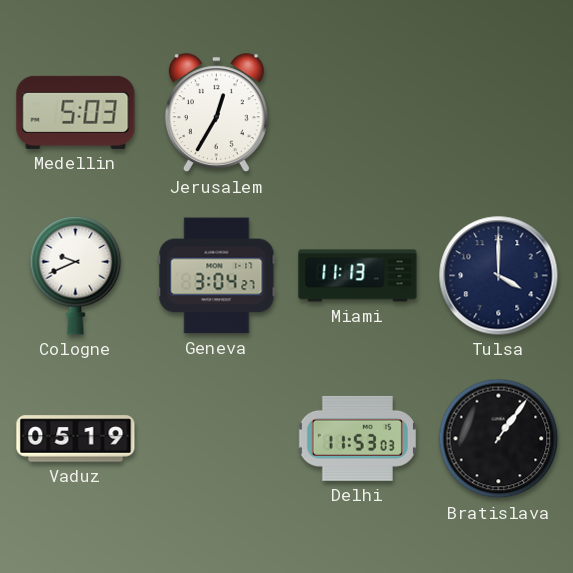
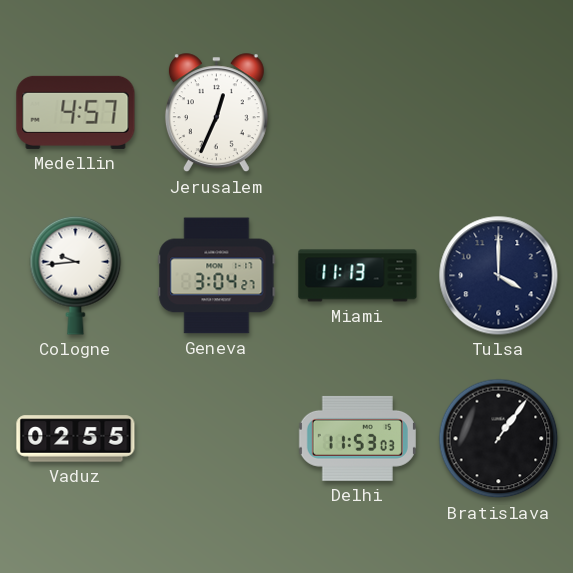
Medellin: 5:03 -> 4:57 (76, 112)
Jerusalem: 12:35 -> 12:34 (216, 113)
Cologne: 9:41 -> 9:44 (76, 275)
Vaduz: 05:19 -> 02:55 (76, 439)
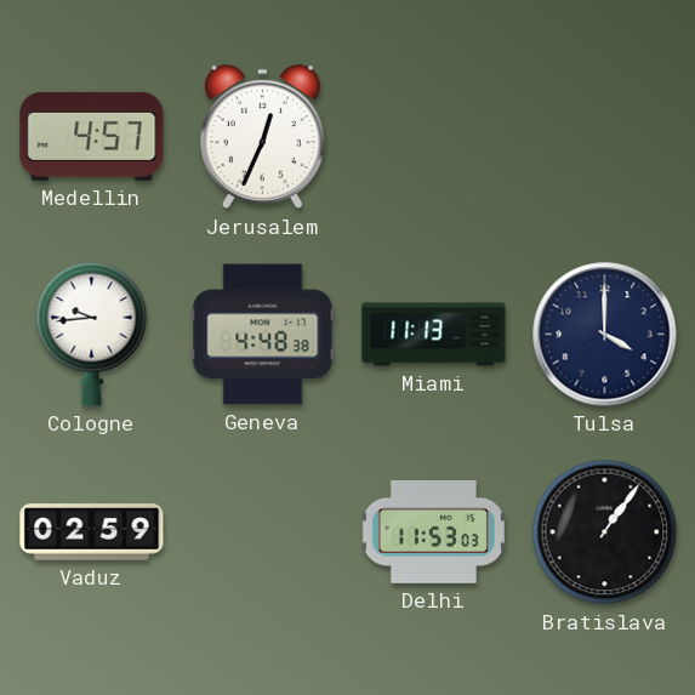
Geneva: 3:04 -> 4:48 (263, 335)
Vaduz: 02:55 -> 02:59 (92, 532)
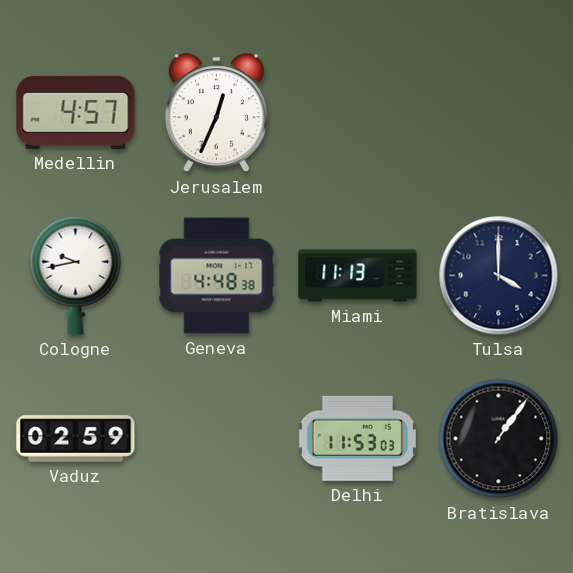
Cologne: 9:44 -> 9:43 (76, 275)
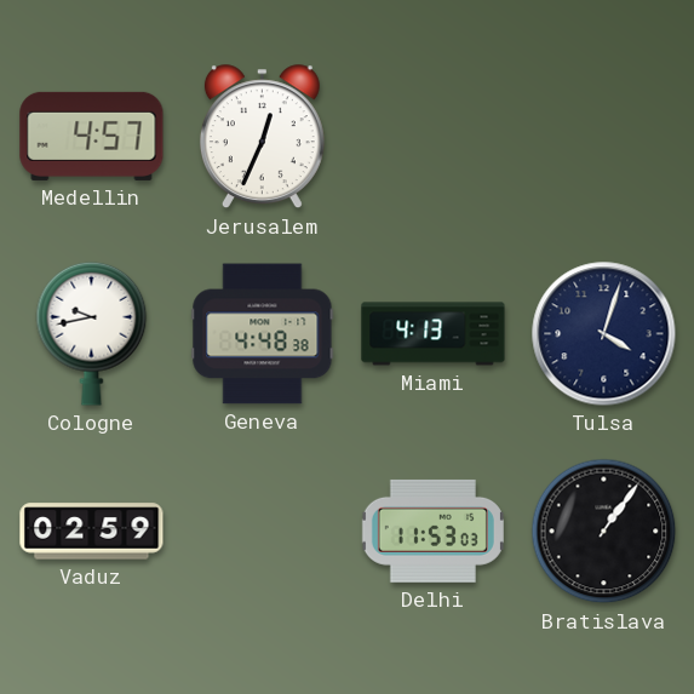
Miami: 11:13 -> 4:13 (434, 334)
Tulsa: 4:00 -> 4:03 (604, 334)
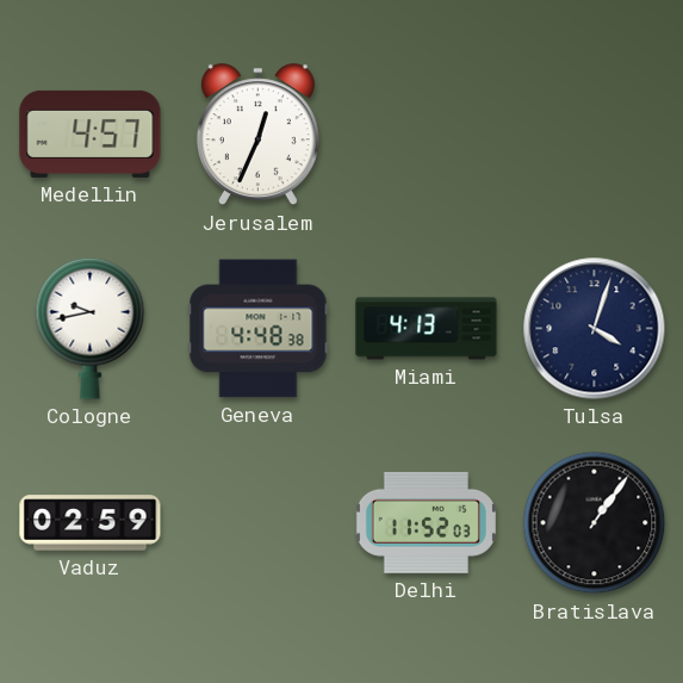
Delhi: 11:53 -> 11:52 (426, 522)
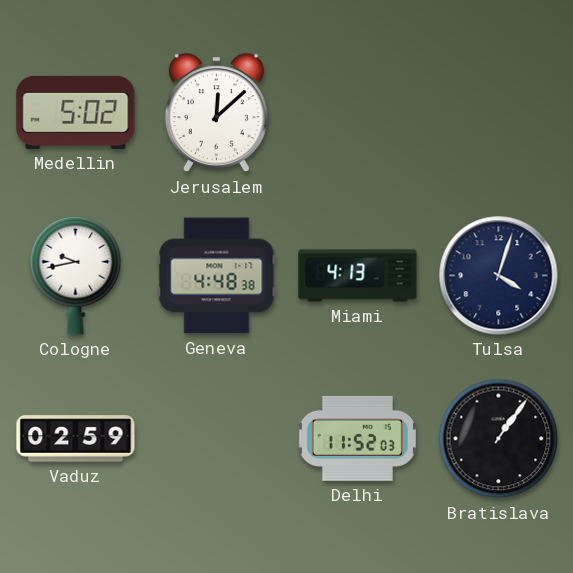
Medellin: 4:57 -> 5:02 (76, 112)
Jerusalem: 12:34 -> 12:08 (216, 113)
